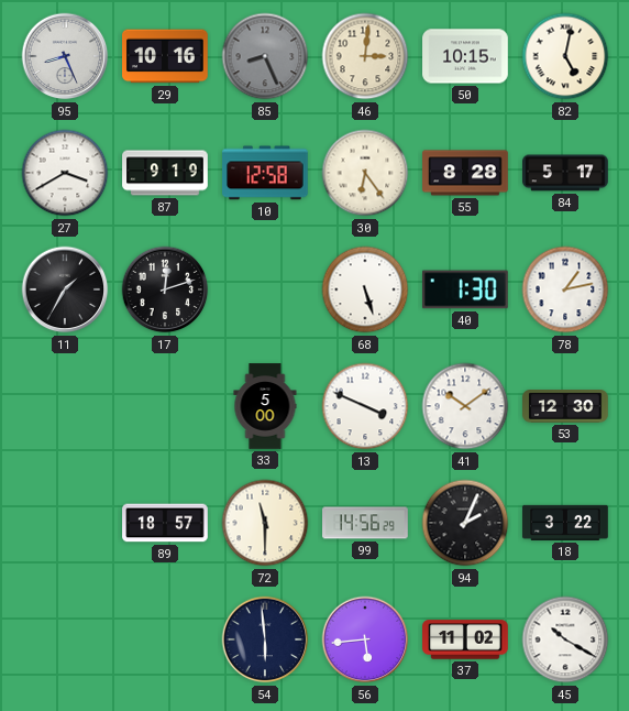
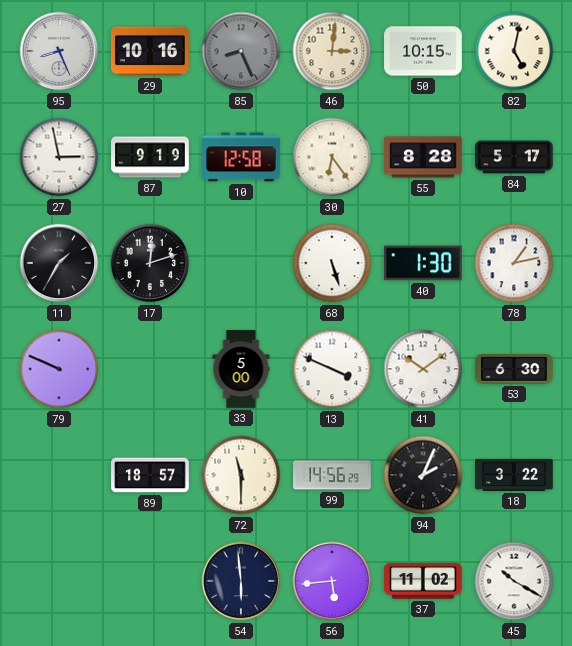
27: 3:40 -> 2:58 (59, 157)
79: none -> 9:49 (59, 369)
53: 12:30 -> 6:30 (514, 370)
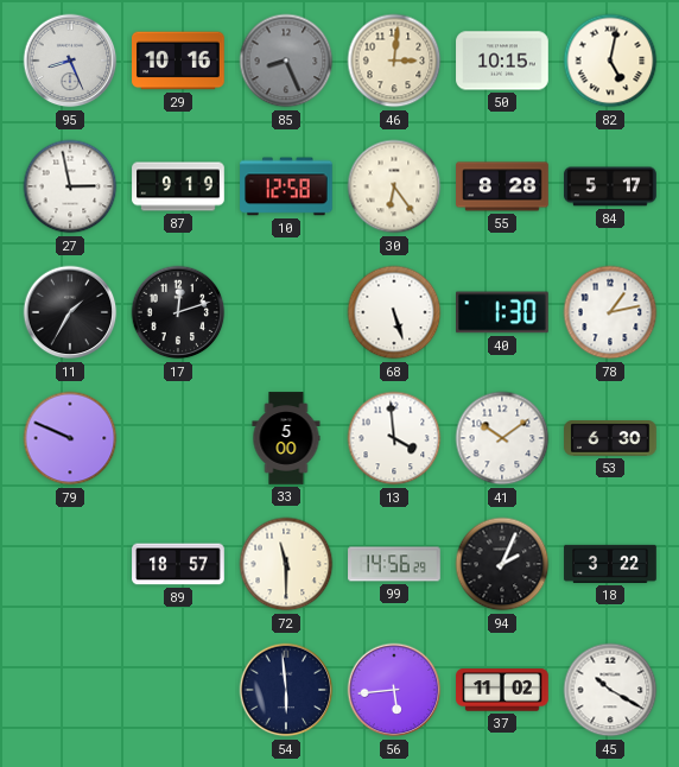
13: 3:49 -> 3:59 (394, 438)
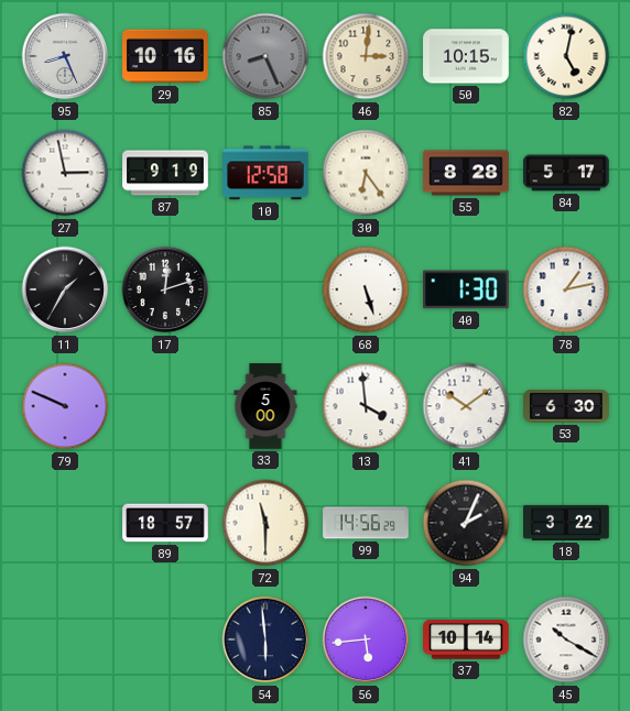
37: 11:02 -> 10:14 (466, 639)
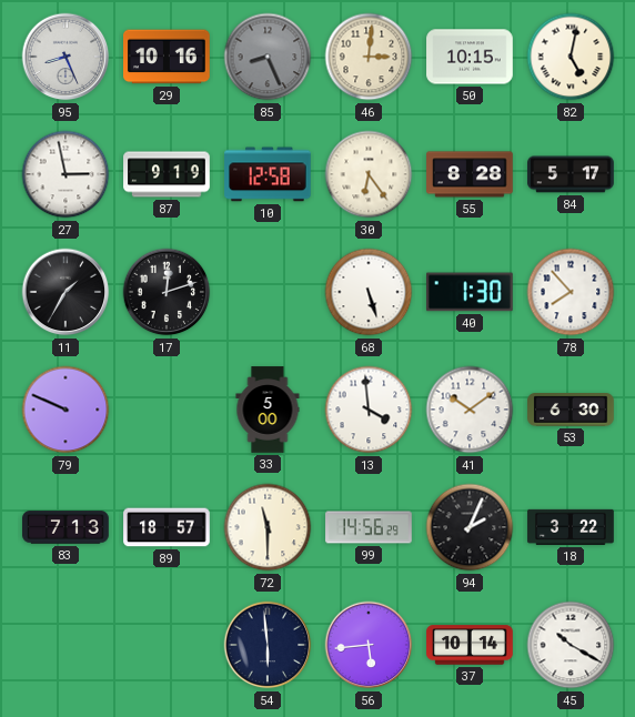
78: 1:13 -> 7:53 (571, 292)
83: none -> 7:13 (65, 527)
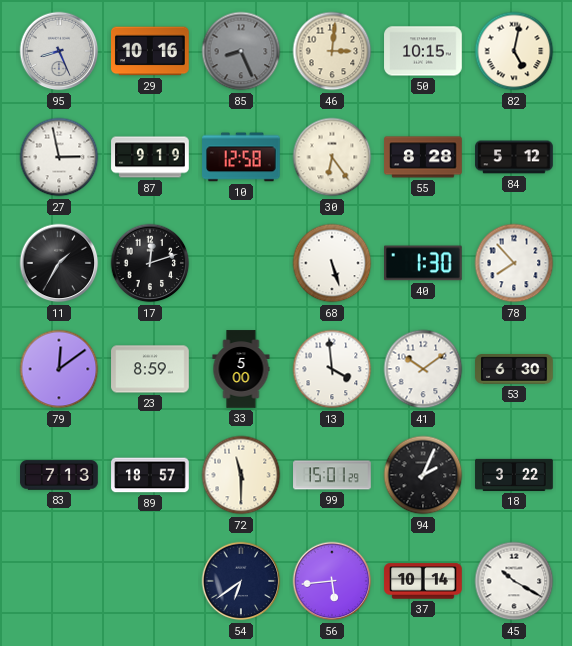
84: 5:17 -> 5:12 (514, 157)
79: 9:49 -> 12:09 (59, 369)
23: none -> 8:59 (150, 369)
99: 14:56 -> 15:01 (332, 475)
54: 5:59 -> 6:39 (241, 581)
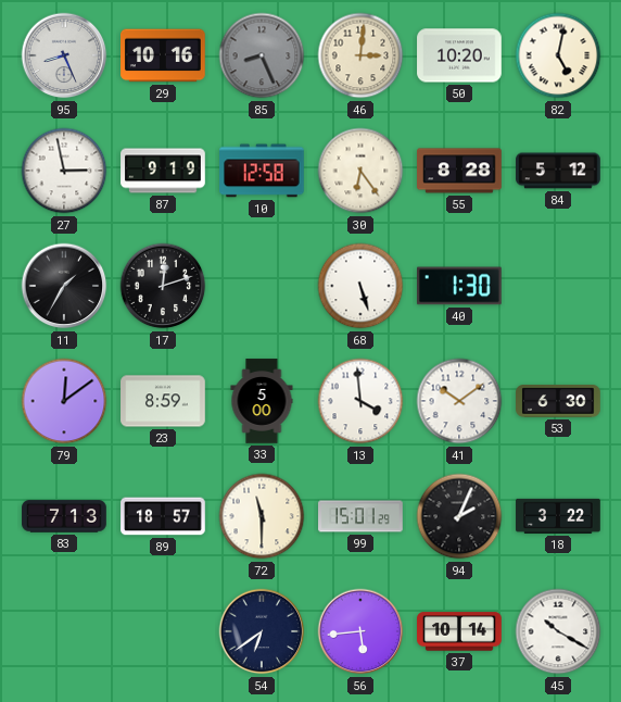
50: 10:15 -> 10:20 (459, 55)
78: 7:53 -> none (514, 263)
